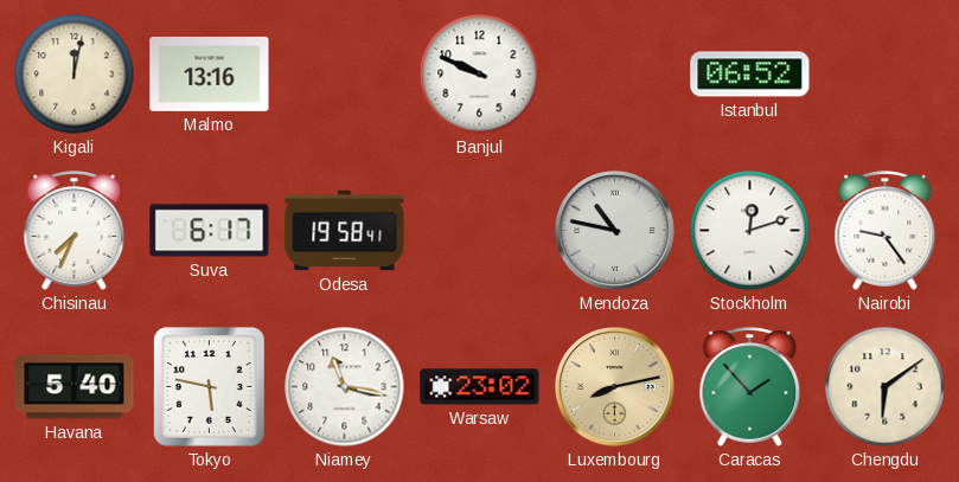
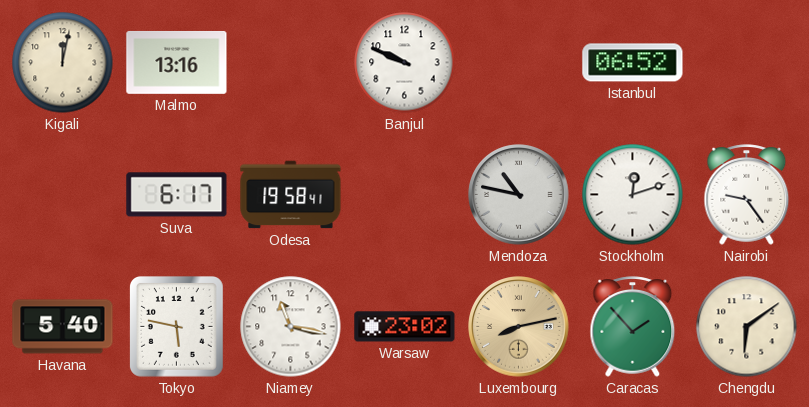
Chisinau: 7:34 -> none (75, 231)
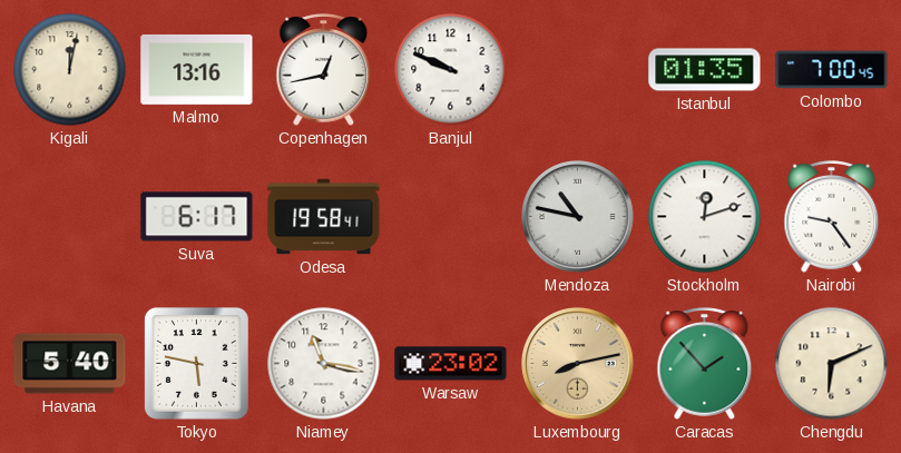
Copenhagen: none -> 12:43 (324, 70)
Istanbul: 06:52 -> 01:35 (705, 70)
Colombo: none -> 7:00 (832, 70)
Chengdu: 6:09 -> 6:11 (832, 364)
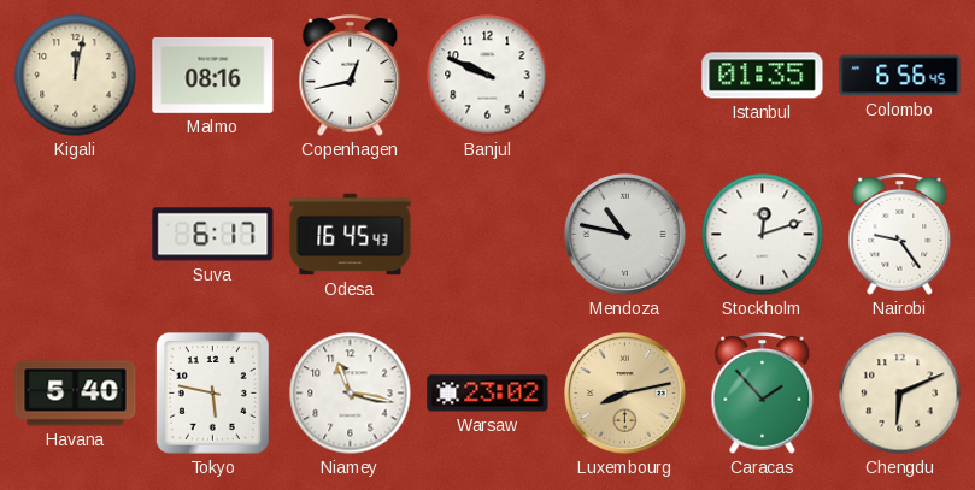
Malmo: 13:16 -> 08:16 (213, 75)
Colombo: 7:00 -> 6:56 (900, 76)
Odesa: 19:58 -> 16:45 (351, 235)
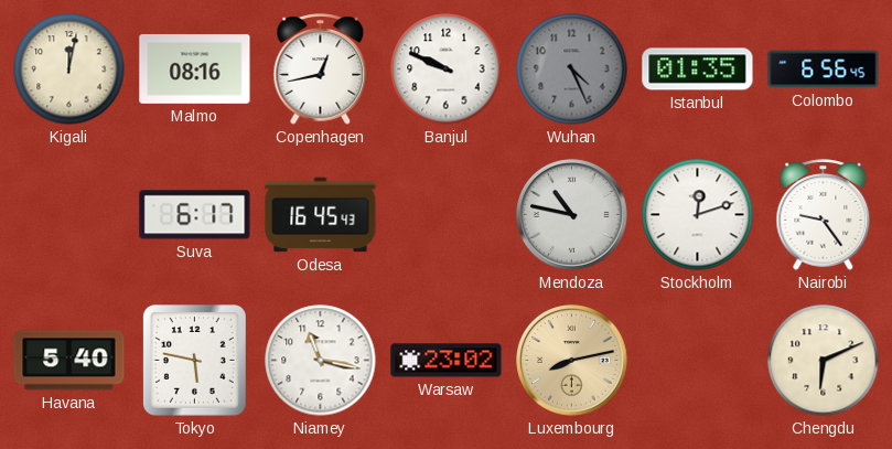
Wuhan: none -> 4:26 (572, 70)
Caracas: 1:53 -> none (763, 394)
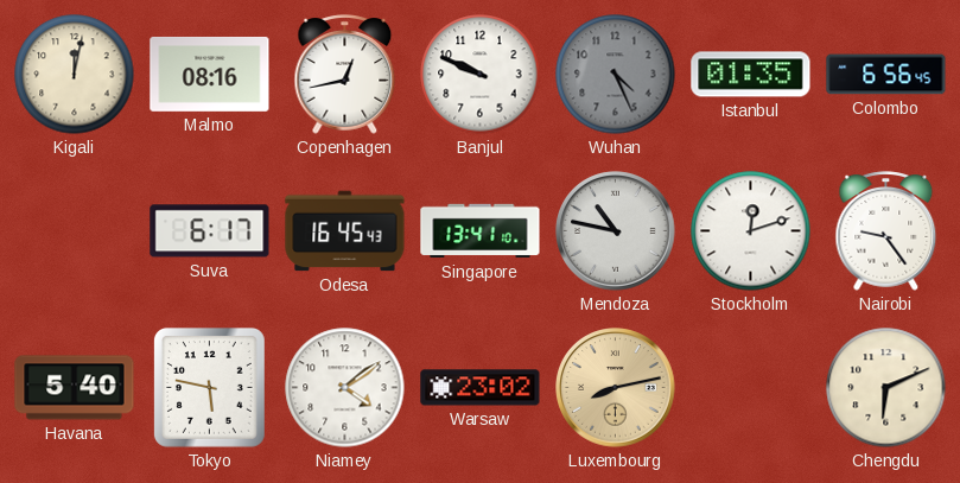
Singapore: none -> 13:41 (481, 231)
Niamey: 11:17 -> 4:09 (345, 388)
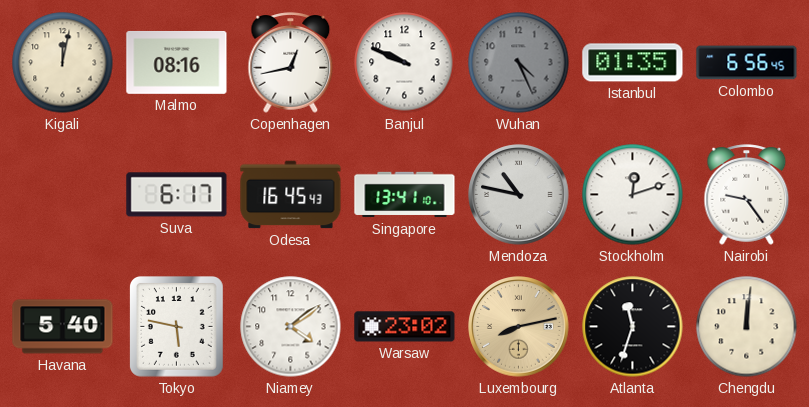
Atlanta: none -> 11:33 (633, 327)
Chengdu: 6:11 -> 12:01 (747, 327)
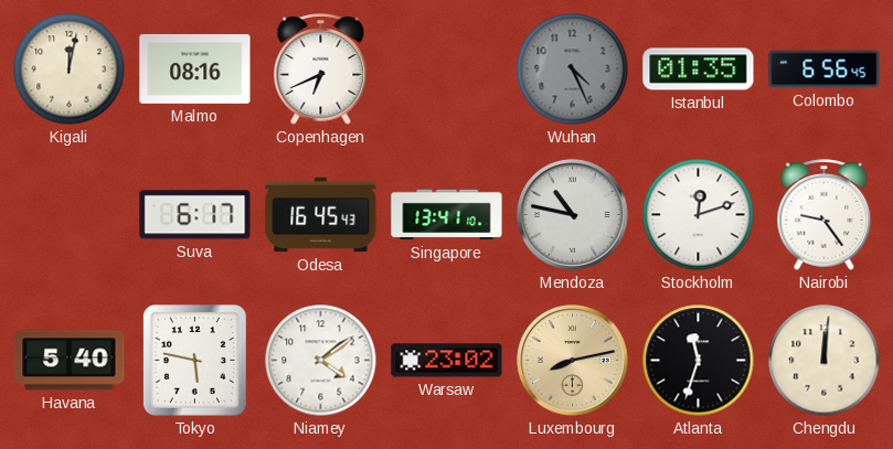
Copenhagen: 12:43 -> 6:41 (321, 70)
Banjul: 9:49 -> none (405, 63)
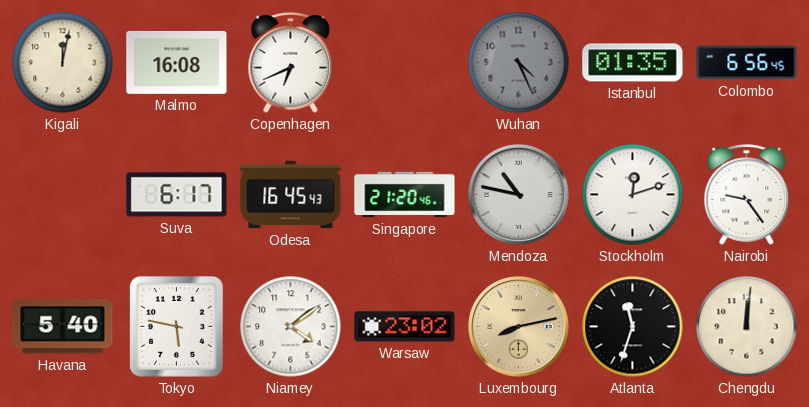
Malmo: 08:16 -> 16:08 (177, 62)
Singapore: 13:41 -> 21:20 (405, 195)
